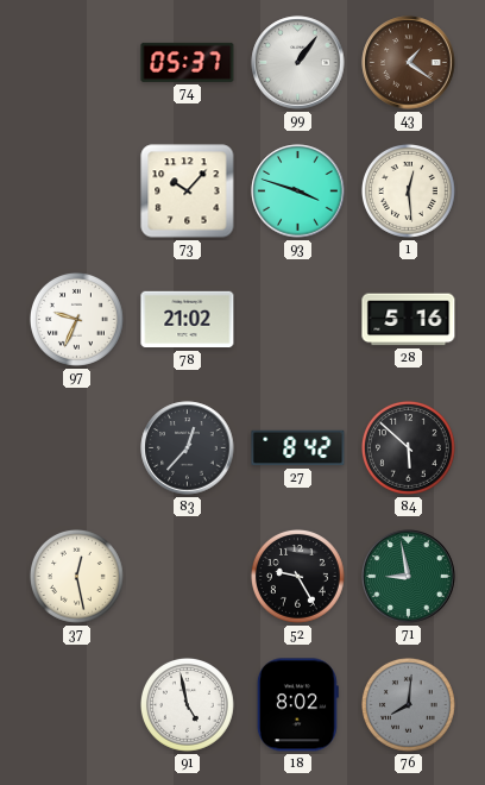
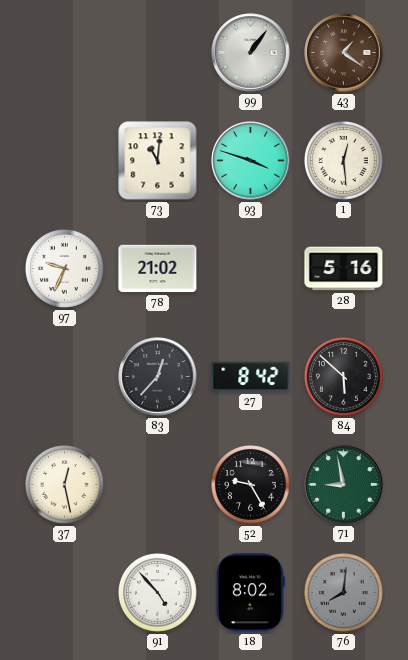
74: 05:37 -> none (188, 62)
73: 10:07 -> 11:01 (158, 161)
91: 4:58 -> 4:53 (157, 592)
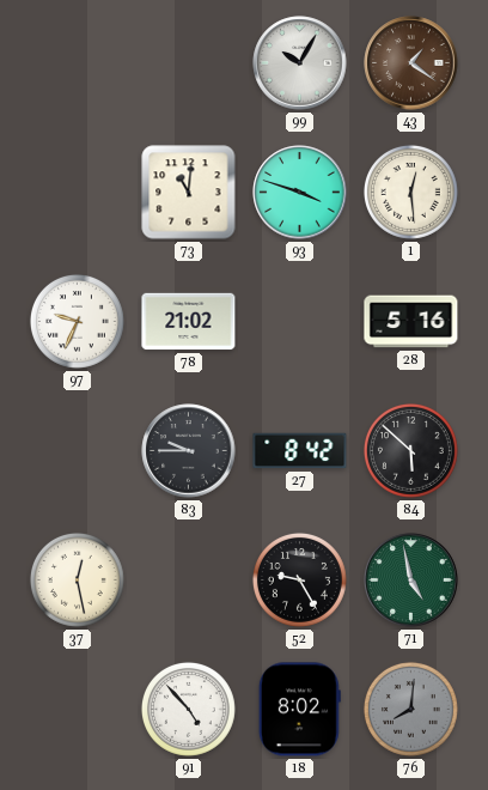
99: 1:06 -> 10:05 (300, 63)
83: 12:37 -> 9:45 (189, 451)
71: 8:58 -> 4:58 (411, 581)
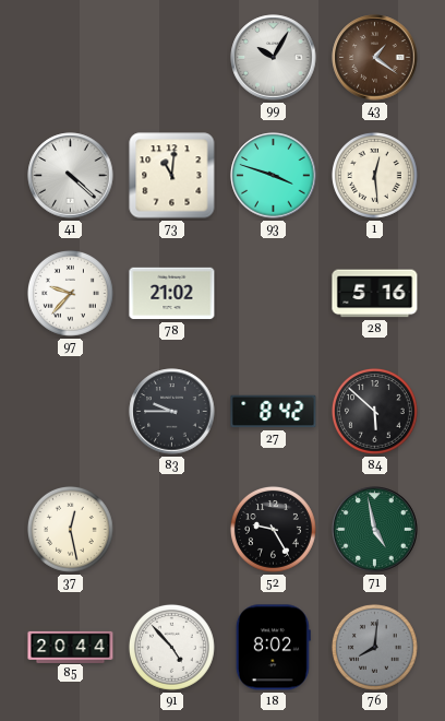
41: none -> 4:22 (71, 176)
97: 9:34 -> 9:37 (70, 293)
85: none -> 20:44 (71, 647)
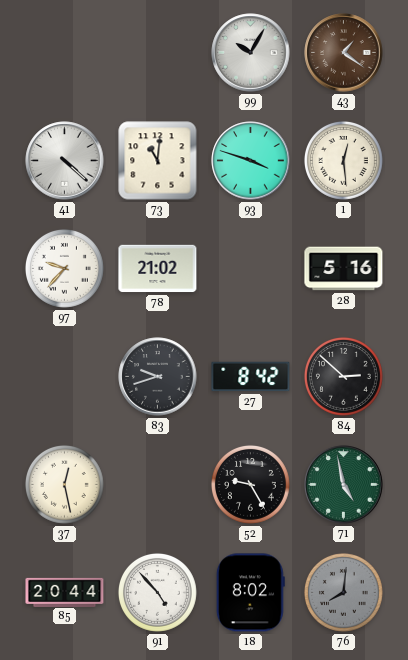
83: 9:45 -> 9:42 (158, 377)
84: 5:52 -> 2:52 (343, 376)
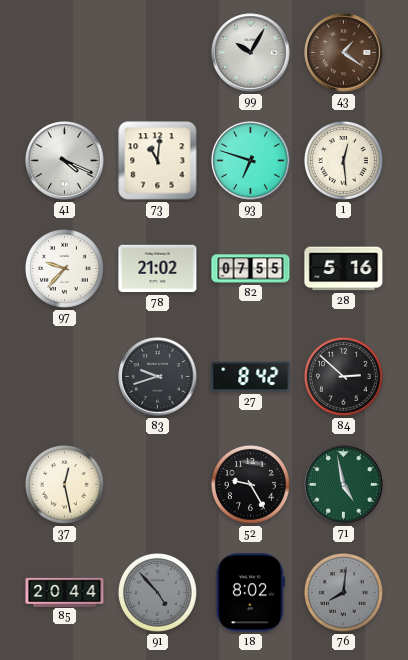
41: 4:22 -> 4:19 (65, 161)
93: 3:48 -> 6:48 (251, 161)
82: none -> 07:55 (251, 269)
91 dial: white -> grey (157, 592)
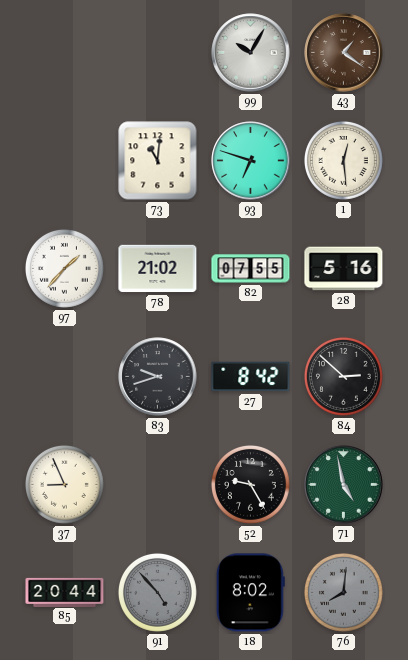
41: 4:19 -> none (65, 161)
97: 9:37 -> 1:37 (64, 268)
37: 12:28 -> 8:56 (64, 484)
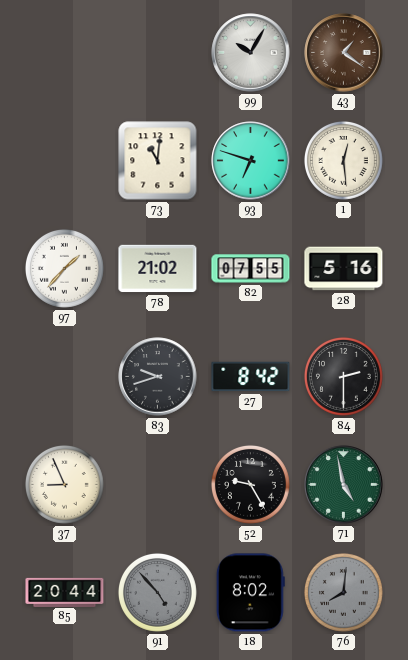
84: 2:52 -> 2:30 (343, 376)
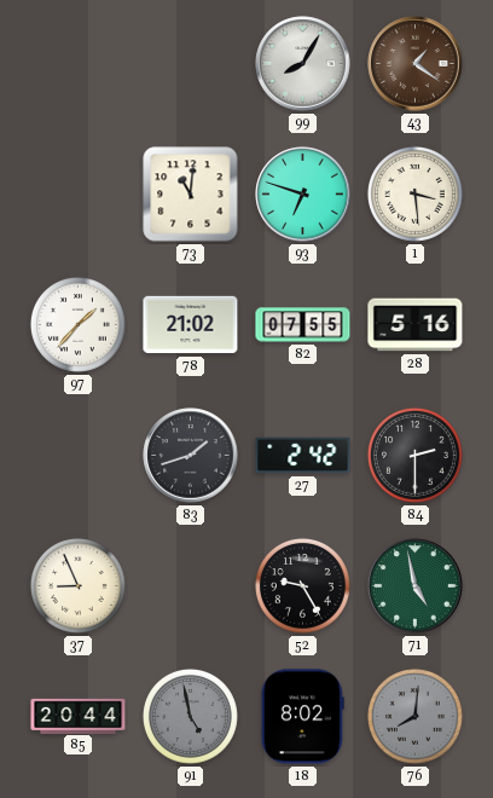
99: 10:05 -> 8:05 (303, 64)
1: 12:29 -> 3:29 (414, 193)
83: 9:42 -> 1:42 (191, 456)
27: 8:42 -> 2:42 (303, 456)
91: 4:53 -> 4:58 (190, 716)
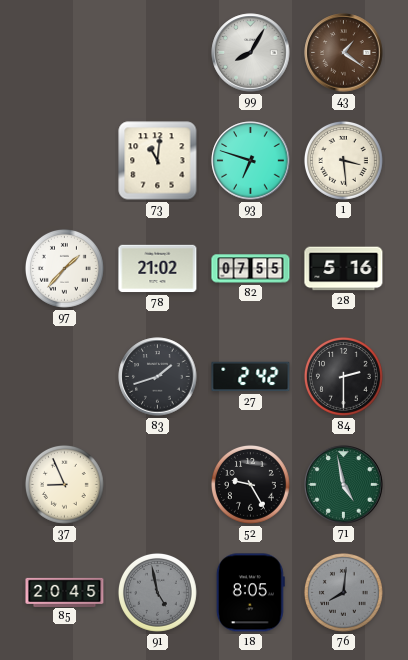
85: 20:44 -> 20:45 (65, 592)
18: 8:02 -> 8:05 (250, 593)
